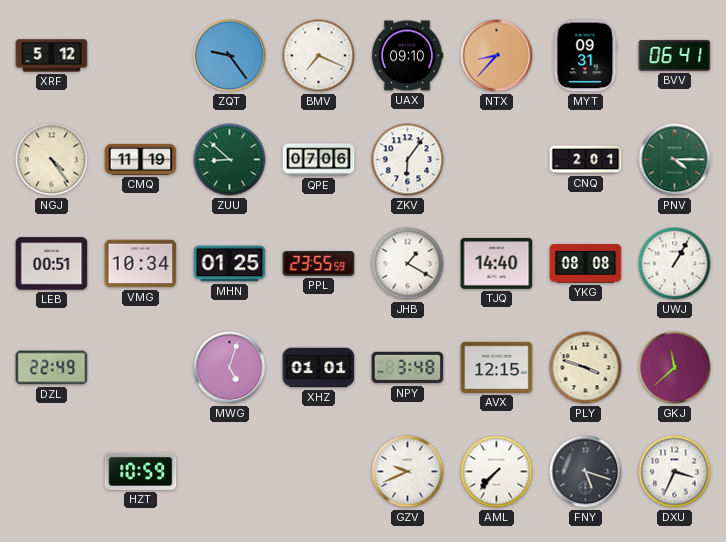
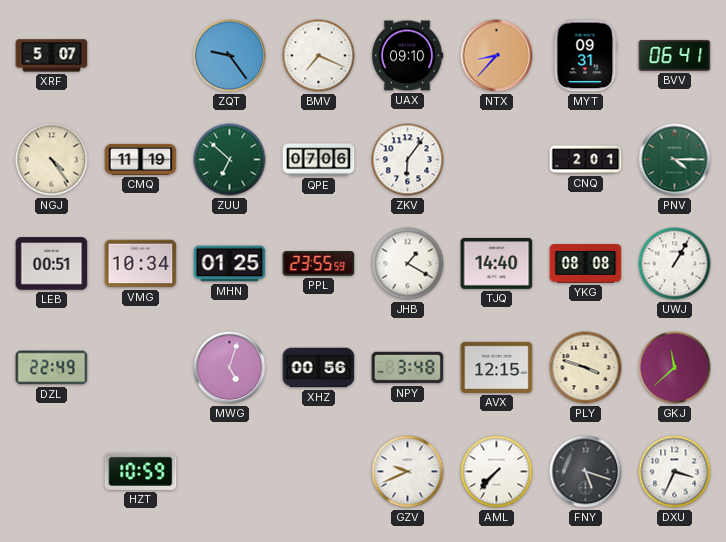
XRF: 5:12 -> 5:07 (52, 56)
ZUU: 8:52 -> 6:52 (230, 160)
XHZ: 01:01 -> 00:56 (319, 368)
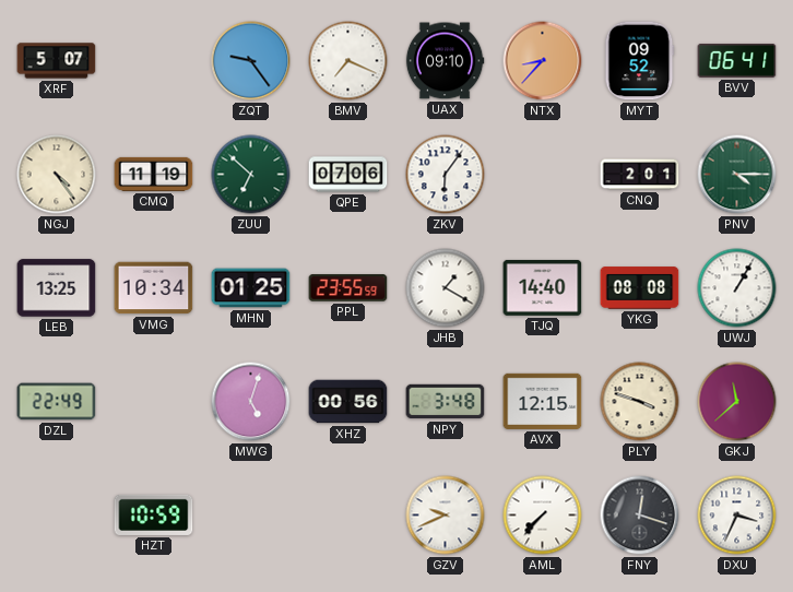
MYT: 09:31 -> 09:52 (640, 61)
LEB: 00:51 -> 13:25 (57, 288)
FNY: 5:18 -> 12:18 (640, 516)
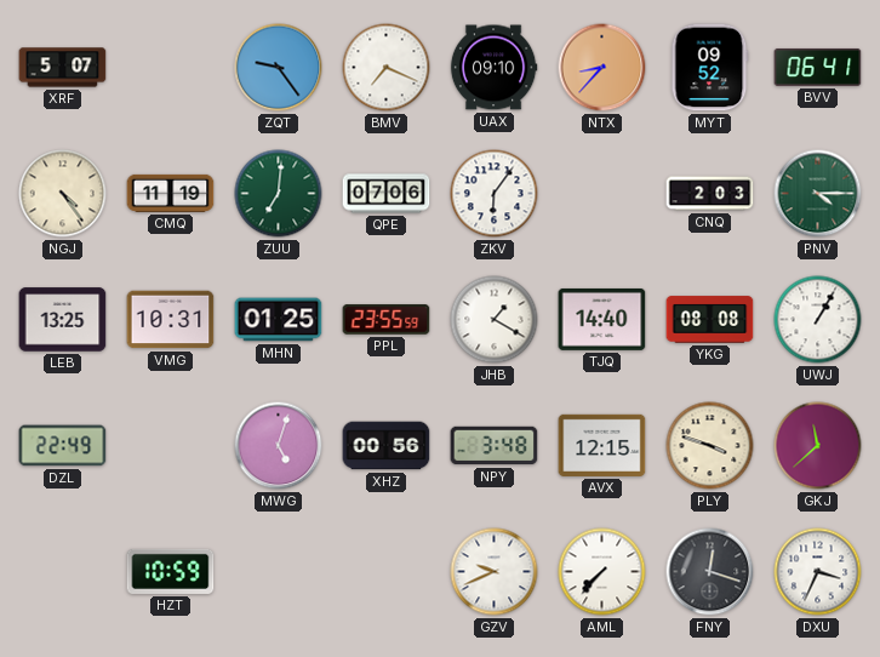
ZUU: 6:52 -> 7:01 (279, 194)
CNQ: 2:01 -> 2:03 (710, 194)
VMG: 10:34 -> 10:31 (171, 320)
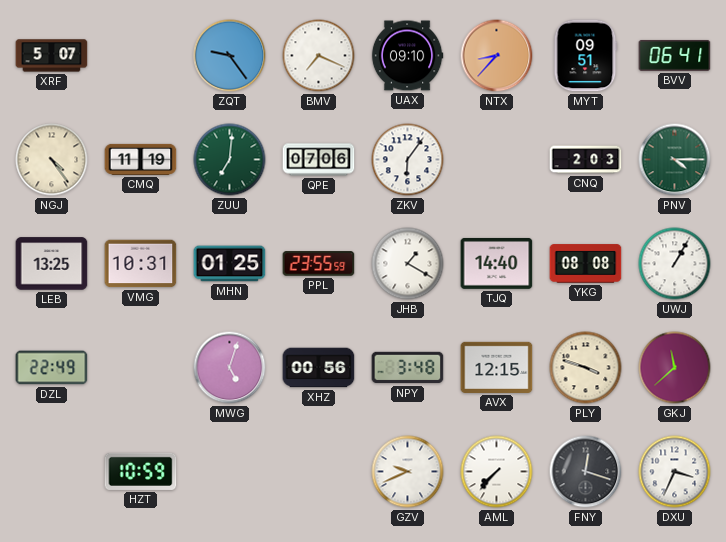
MYT: 09:52 -> 09:51 (586, 56)
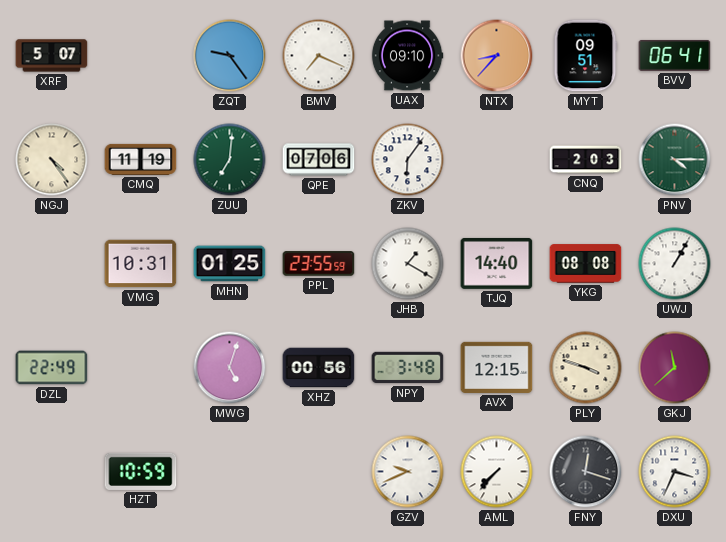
LEB: 13:25 -> none (52, 264)
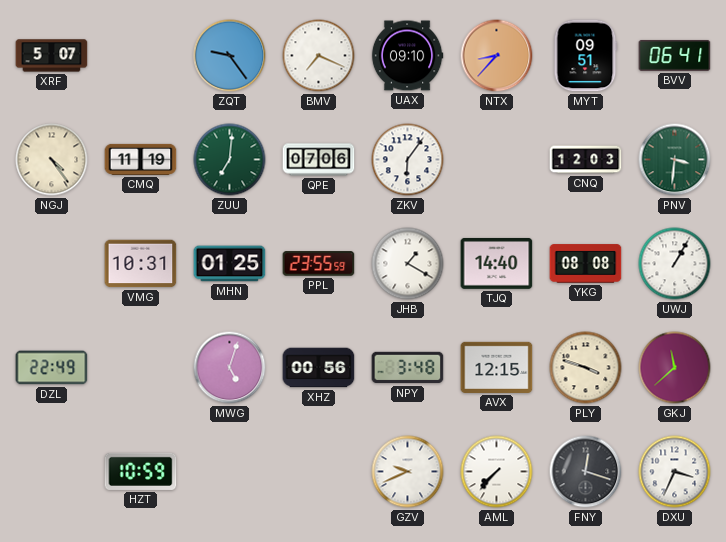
CNQ: 2:03 -> 12:03 (586, 160)
PNV: 4:15 -> 3:31 (675, 160)
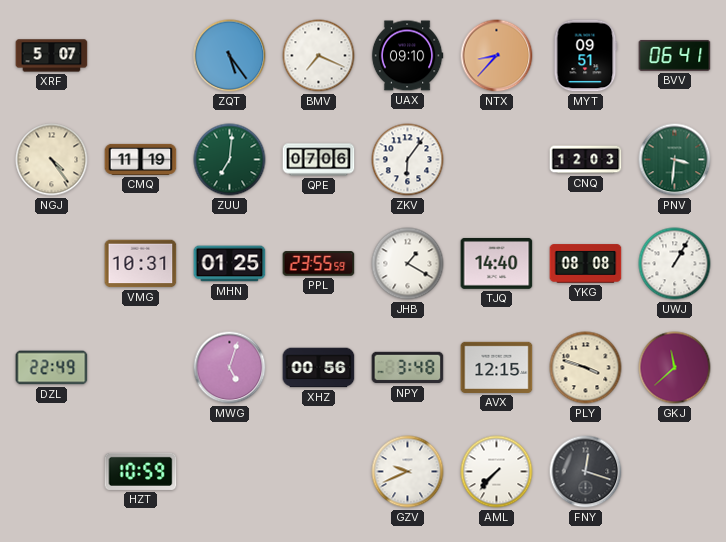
ZQT: 9:24 -> 5:24 (230, 56)
DXU: 3:34 -> none (675, 472)
